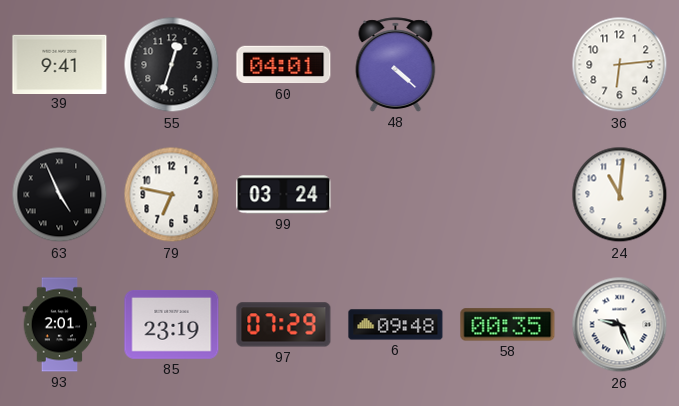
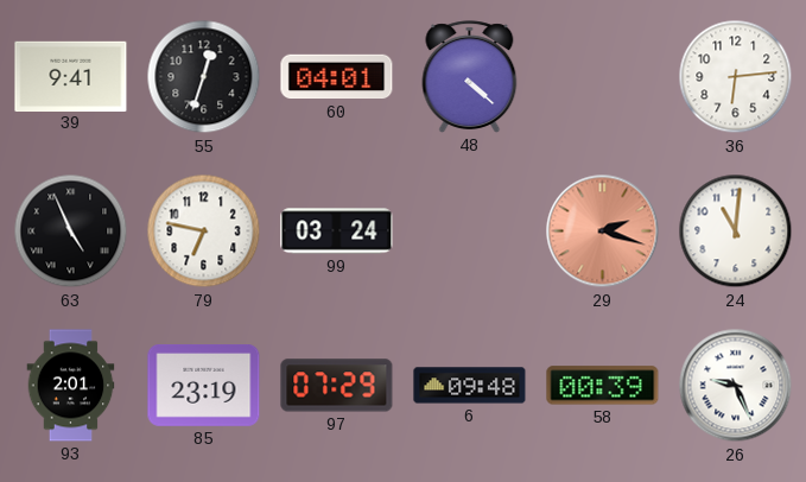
29: none -> 2:18 (603, 232)
58: 00:35 -> 00:39 (603, 386)
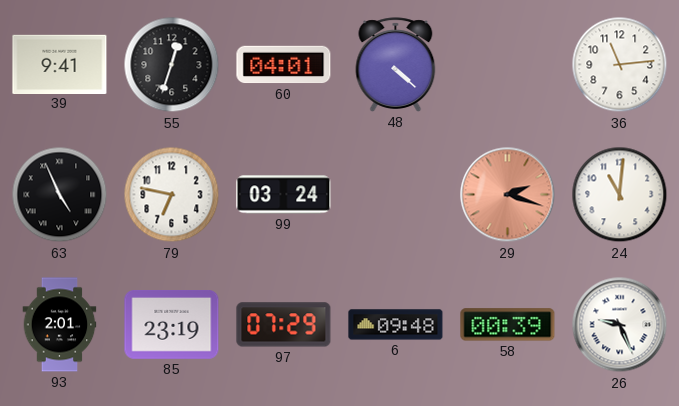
36: 6:14 -> 11:14 (620, 65)
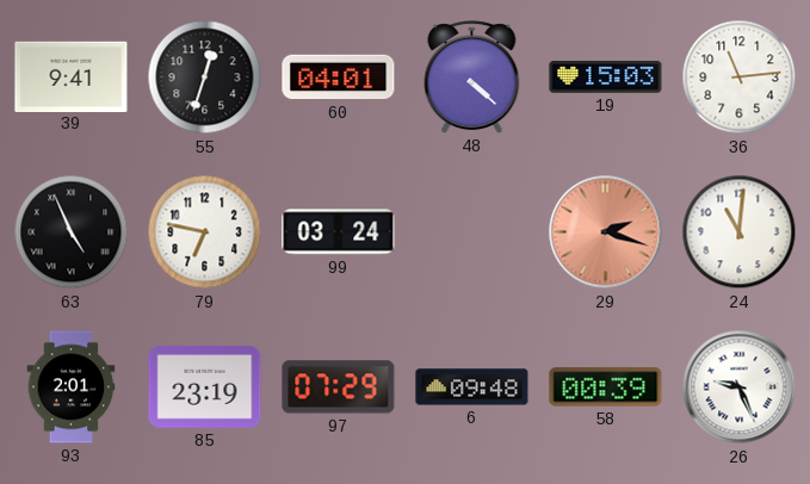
19: none -> 15:03 (606, 77)
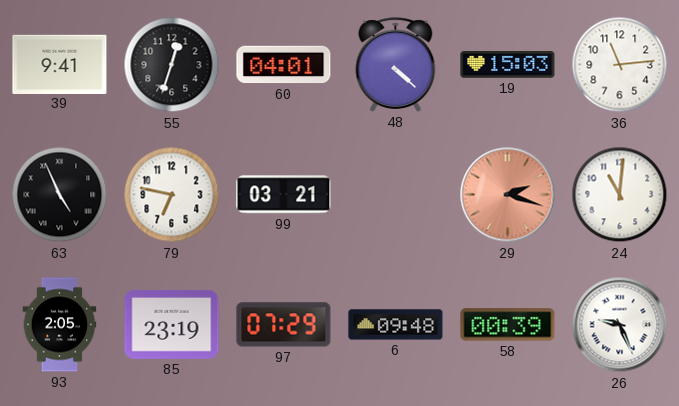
99: 03:24 -> 03:21 (284, 195)
93: 2:01 -> 2:05 (60, 325)
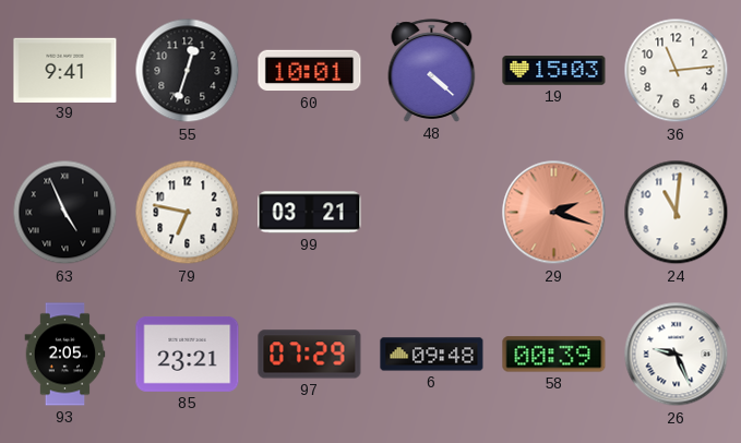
60: 04:01 -> 10:01 (310, 71)
85: 23:19 -> 23:21 (188, 355)
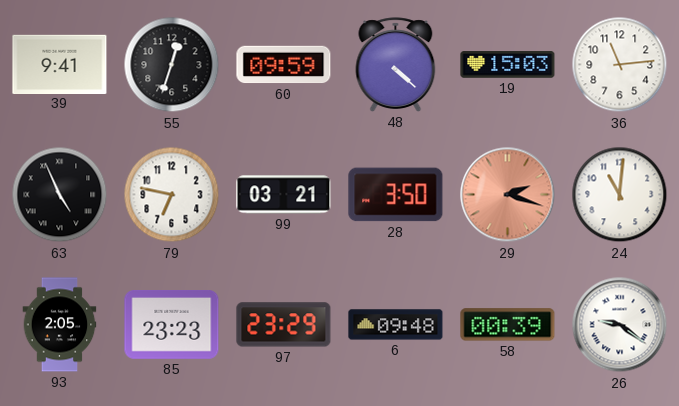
60: 10:01 -> 09:59 (284, 65)
28: none -> 3:50 (396, 195)
85: 23:21 -> 23:23 (172, 325)
97: 07:29 -> 23:29 (284, 325)
26: 9:26 -> 9:21 (620, 325)
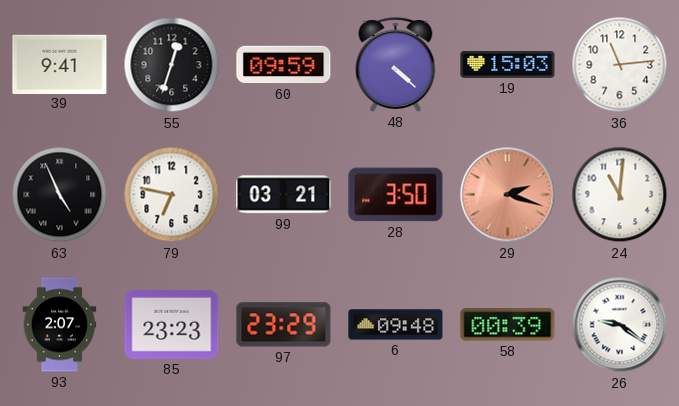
93: 2:05 -> 2:07 (60, 325)
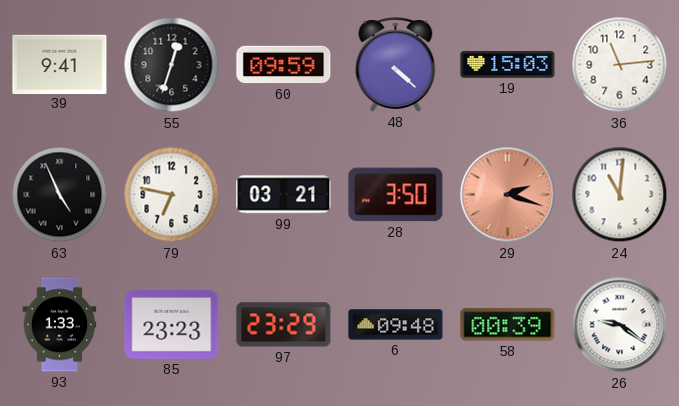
93: 2:07 -> 1:33 (60, 325)
